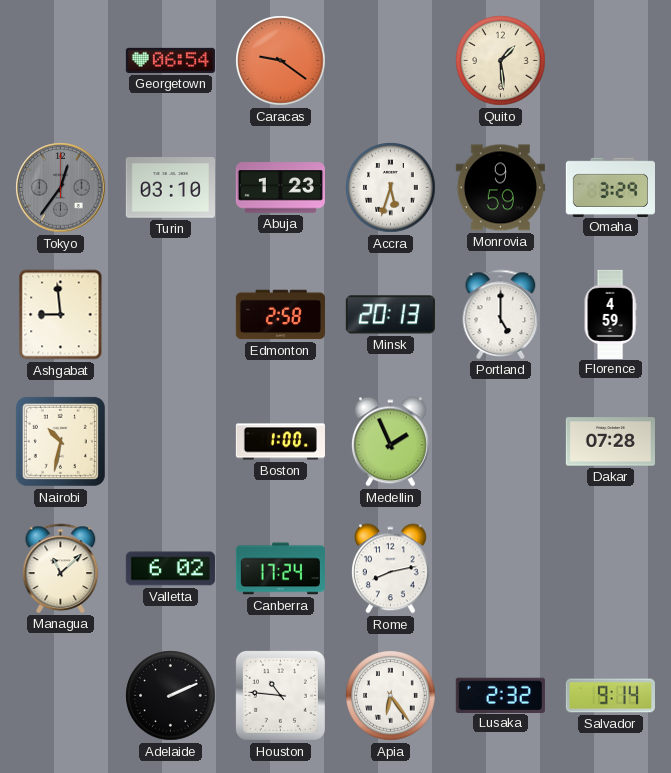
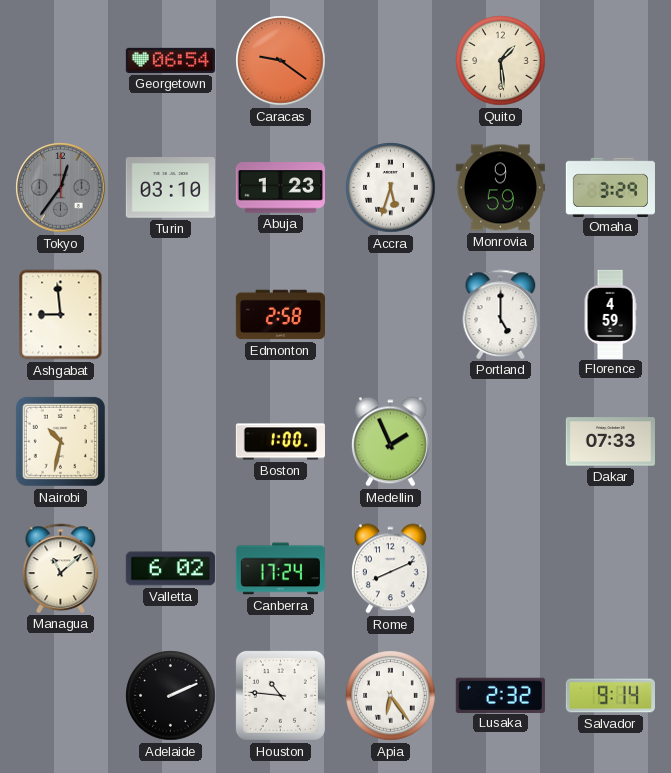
Minsk: 20:13 -> none (390, 315)
Dakar: 07:28 -> 07:33 (610, 442)
Rome: 8:13 -> 8:11 (390, 569)
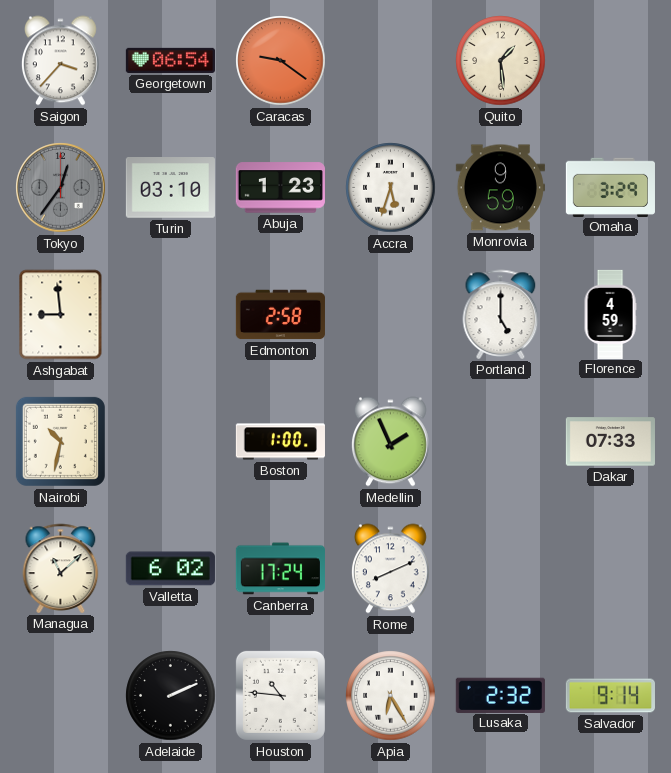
Saigon: none -> 3:37 (60, 61)
Apia: 6:24 -> 6:25 (391, 696)
